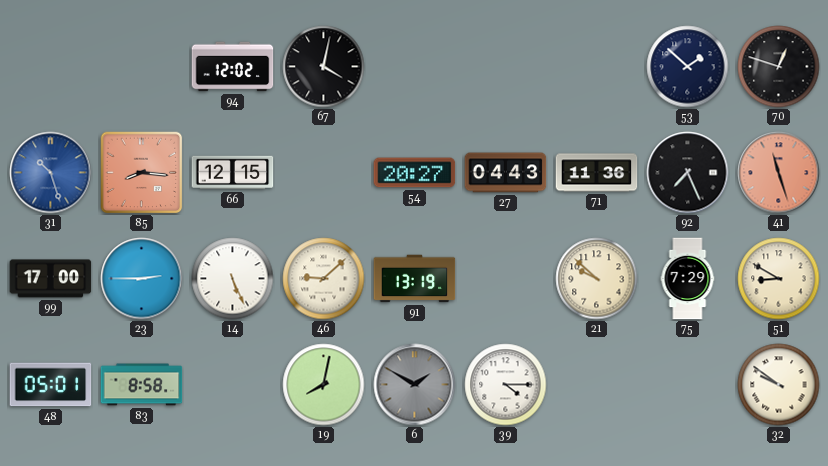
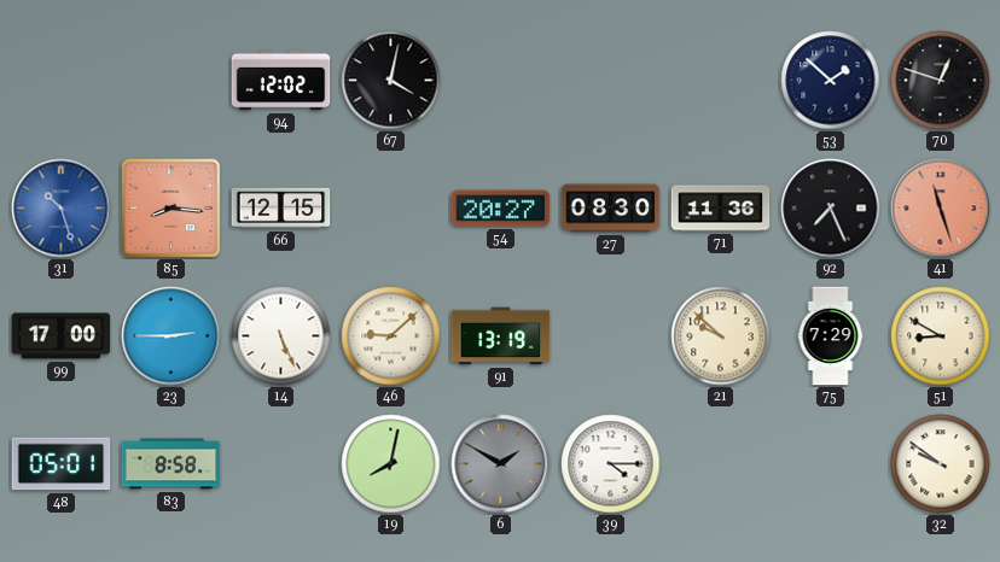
27: 04:43 -> 08:30 (611, 209)
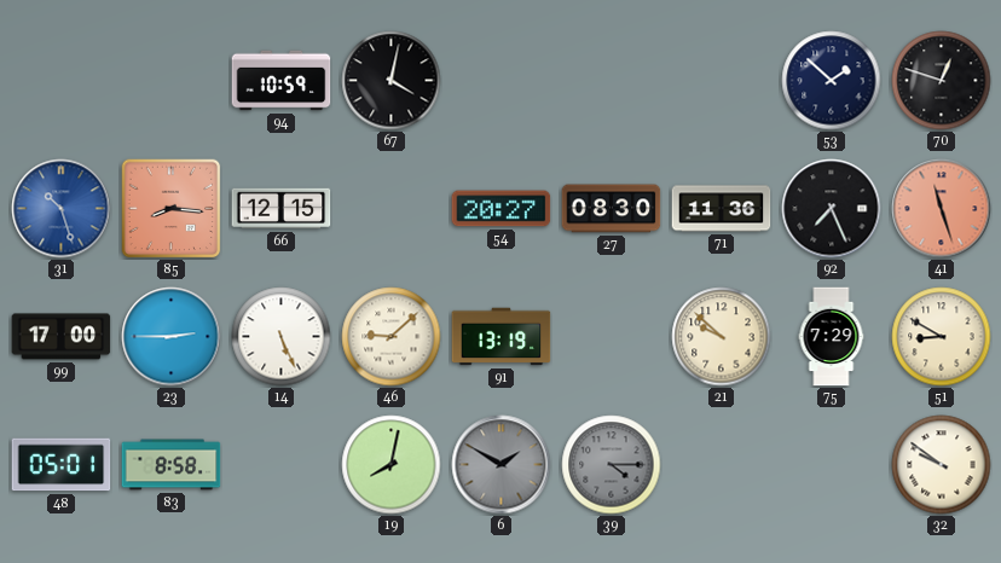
94: 12:02 -> 10:59 (282, 81)
39 dial: white -> grey (612, 465)
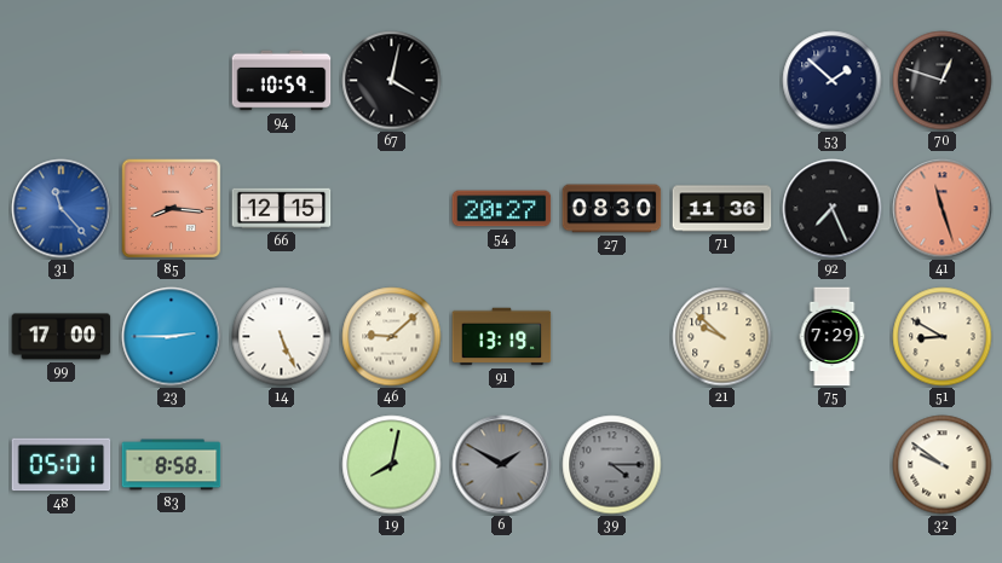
31: 10:27 -> 11:23 (62, 209)
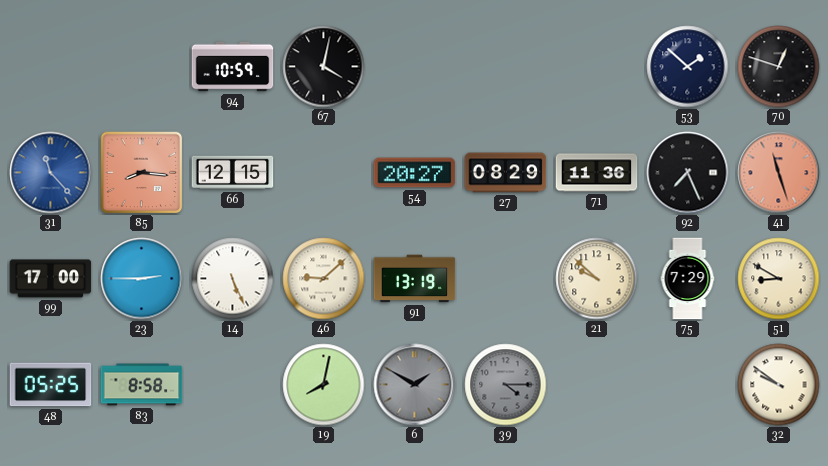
27: 08:30 -> 08:29 (506, 173)
48: 05:01 -> 05:25 (51, 385)
